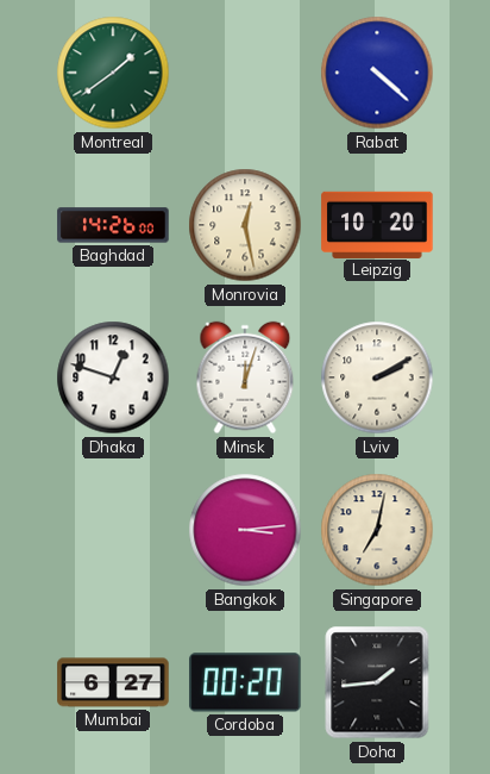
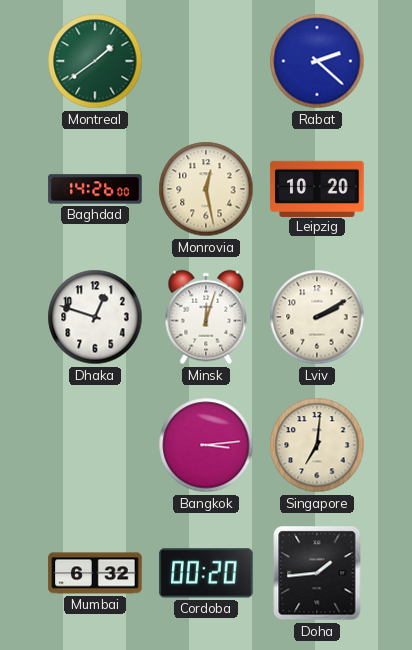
Rabat: 4:22 -> 2:22 (317, 61)
Singapore: 7:02 -> 7:01 (317, 445)
Mumbai: 6:27 -> 6:32 (95, 573)
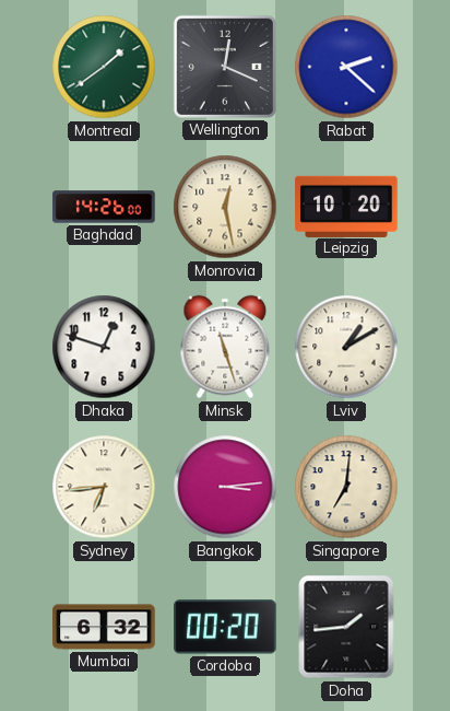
Wellington: none -> 12:19 (225, 67)
Minsk: 12:03 -> 11:27 (225, 347)
Lviv: 2:10 -> 1:10 (346, 347)
Sydney: none -> 6:44 (104, 487)
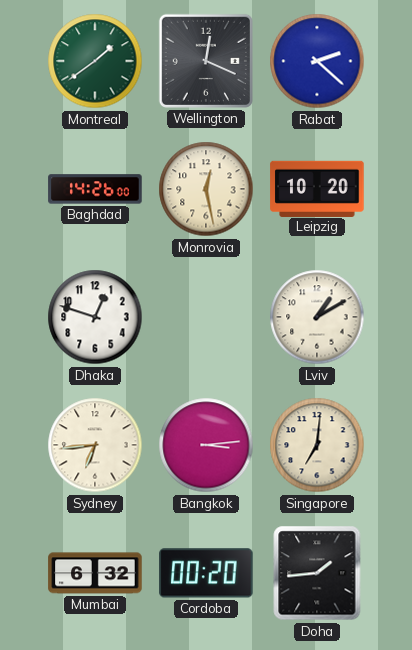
Minsk: 11:27 -> none (225, 347)
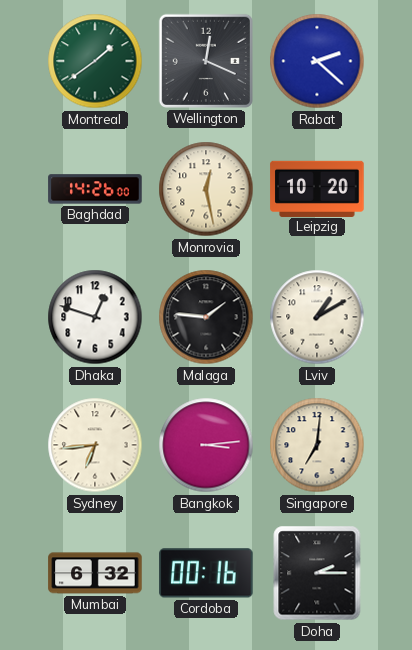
Malaga: none -> 1:46 (206, 317)
Cordoba: 00:20 -> 00:16 (206, 573)
Doha: 1:44 -> 2:15 (317, 573)
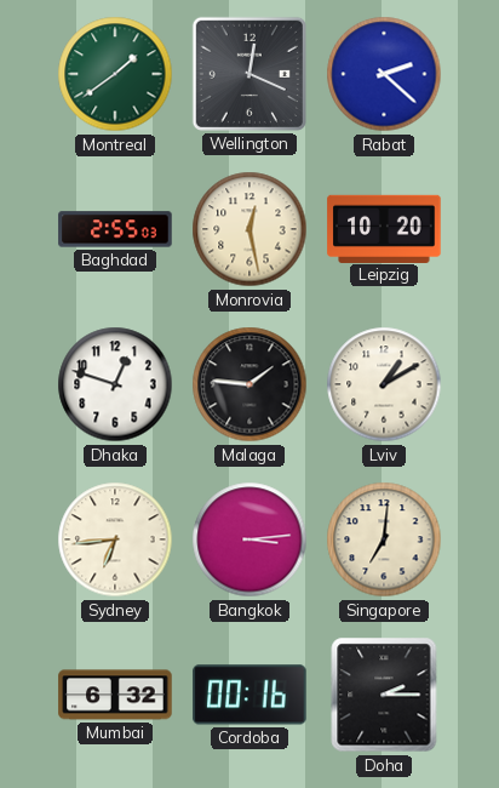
Baghdad: 14:26 -> 2:55 (115, 229)
